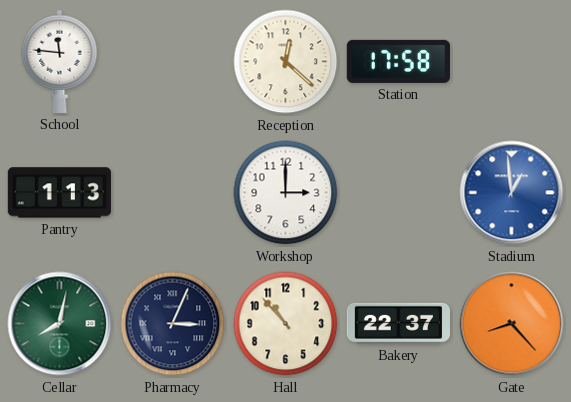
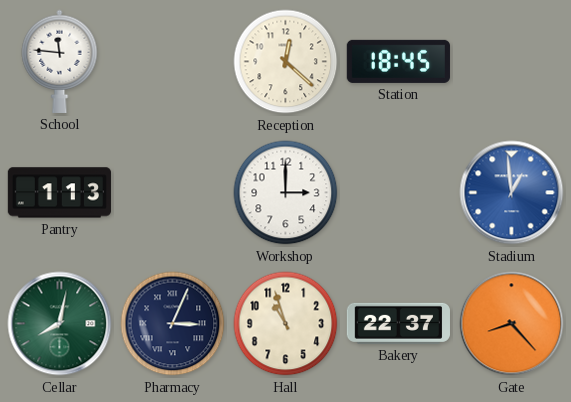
Station: 17:58 -> 18:45 (398, 61)
Hall: 10:53 -> 10:57 (286, 324)
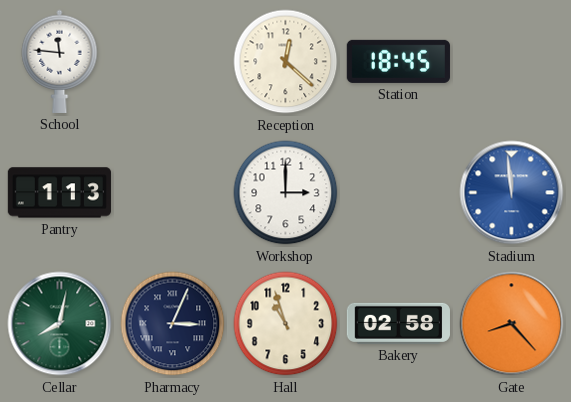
Stadium: 12:59 -> 11:59 (512, 193)
Bakery: 22:37 -> 02:58 (398, 323)
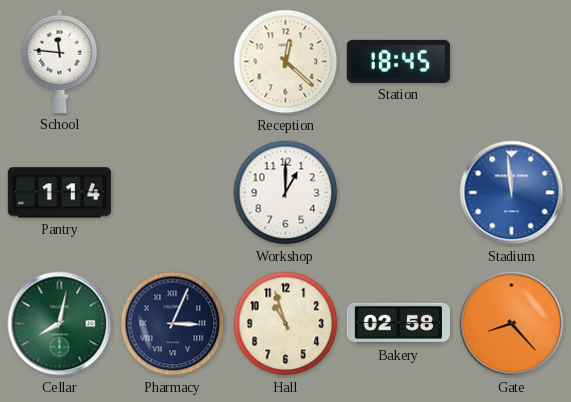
Pantry: 1:13 -> 1:14 (59, 193)
Workshop: 3:00 -> 1:00 (286, 193)
